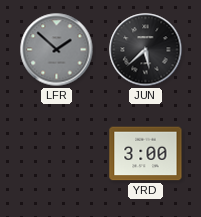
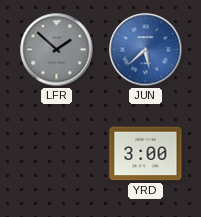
JUN dial: black -> blue (146, 50)
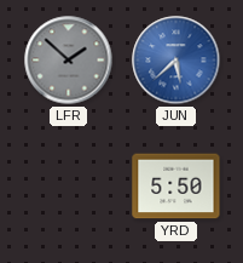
YRD: 3:00 -> 5:50 (177, 187)
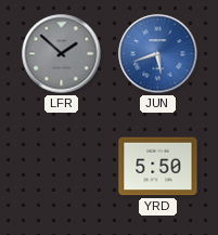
JUN: 5:38 -> 5:42 (158, 54)
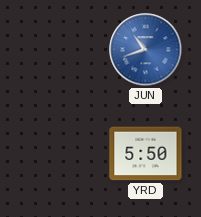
LFR: 1:52 -> none (62, 54)
JUN: 5:42 -> 10:42 (146, 50)
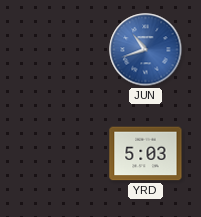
YRD: 5:50 -> 5:03 (146, 154)
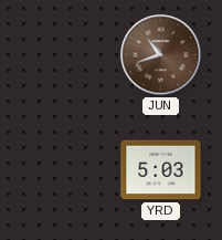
JUN dial: blue -> brown (161, 55)
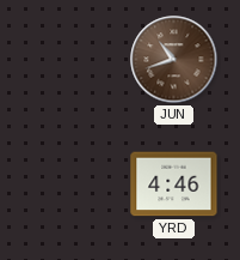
YRD: 5:03 -> 4:46 (174, 185)
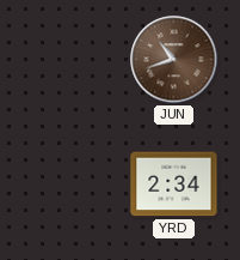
YRD: 4:46 -> 2:34 (174, 185)
